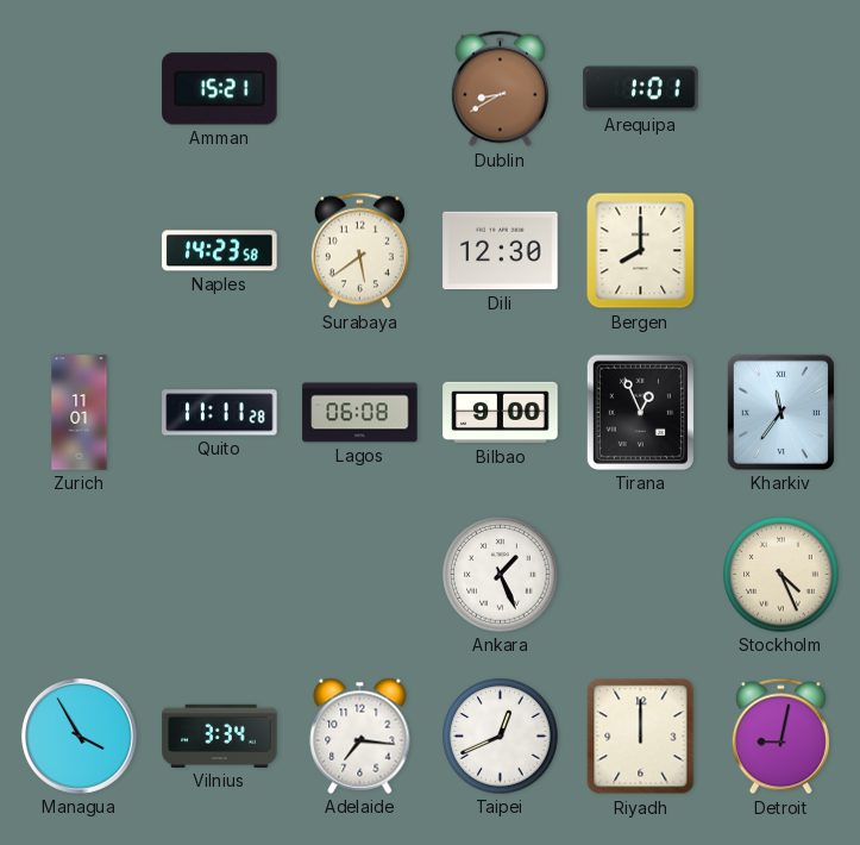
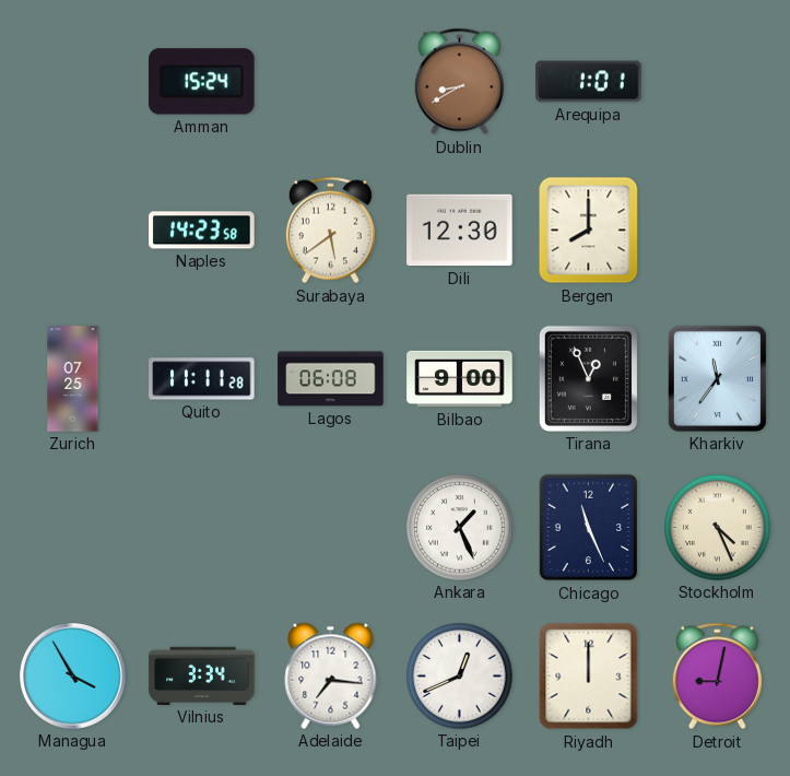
Amman: 15:21 -> 15:24 (202, 82)
Zurich: 11:01 -> 07:25 (73, 379)
Chicago: none -> 11:26 (589, 528)
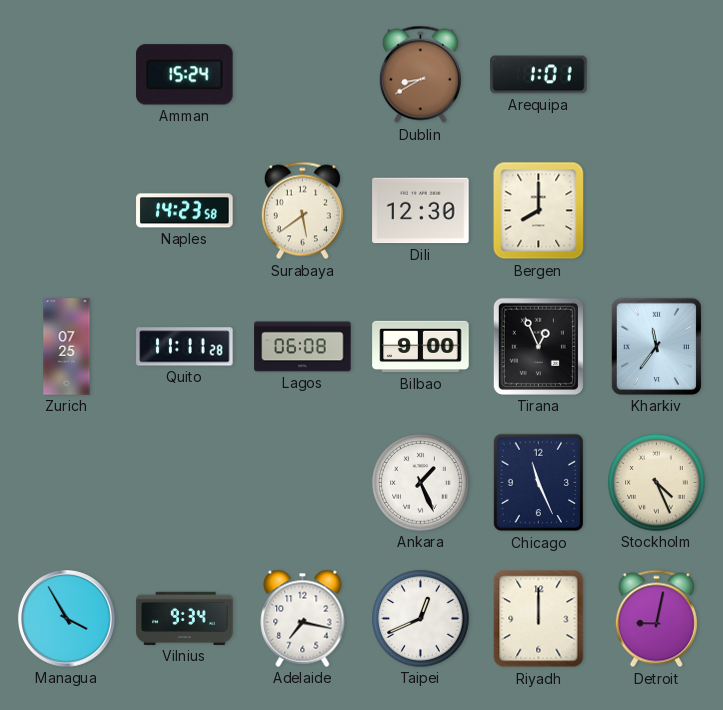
Vilnius: 3:34 -> 9:34 (185, 618)
Adelaide: 7:16 -> 7:17 (303, 618)
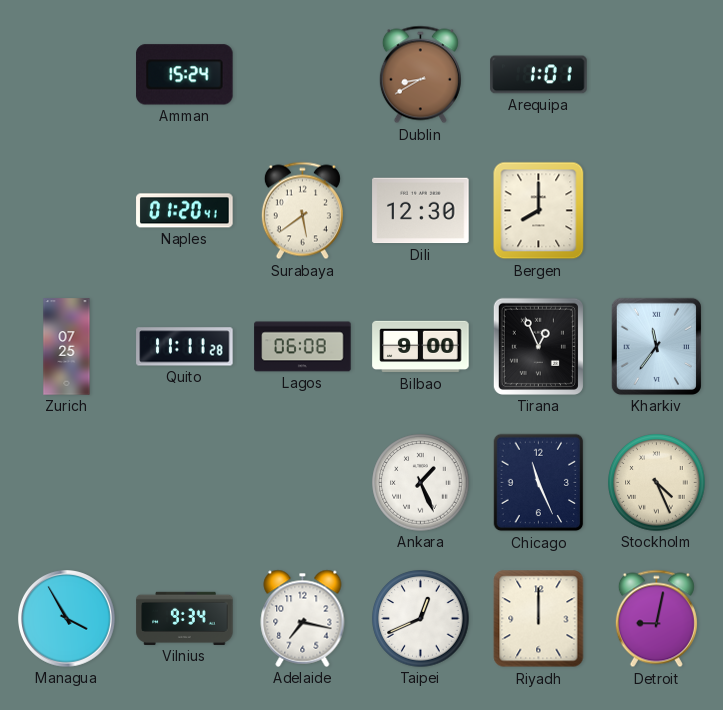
Naples: 14:23 -> 01:20 (185, 211)
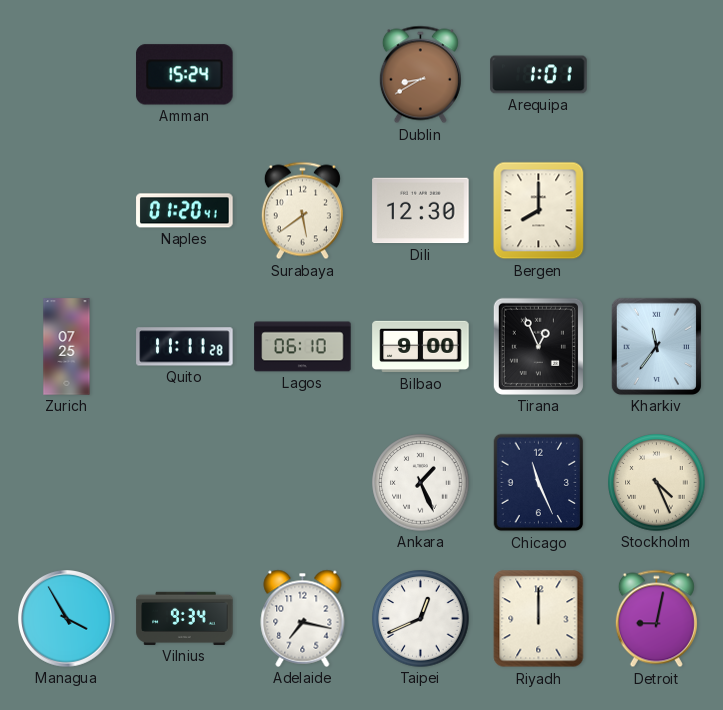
Lagos: 06:08 -> 06:10 (303, 347)
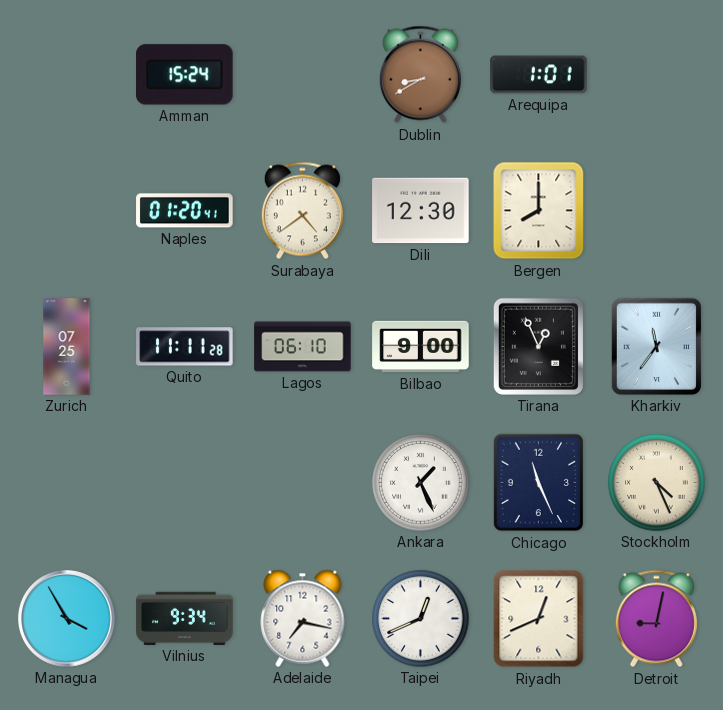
Surabaya: 5:39 -> 4:39 (302, 211)
Riyadh: 12:00 -> 12:41 (539, 619)
